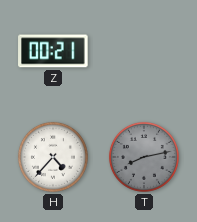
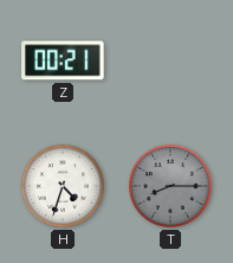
H: 4:37 -> 4:33 (63, 186)
T: 8:13 -> 8:15 (170, 186)
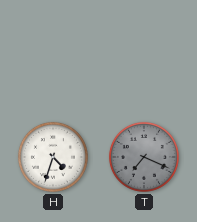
Z: 00:21 -> none (63, 60)
T: 8:15 -> 7:19 (144, 157)
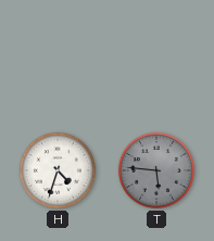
T: 7:19 -> 5:46 (156, 170)
